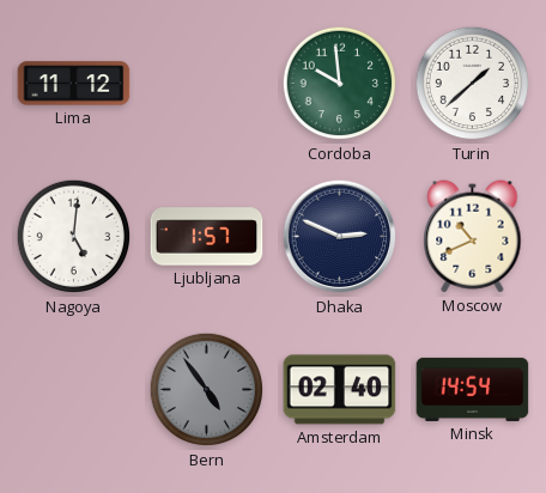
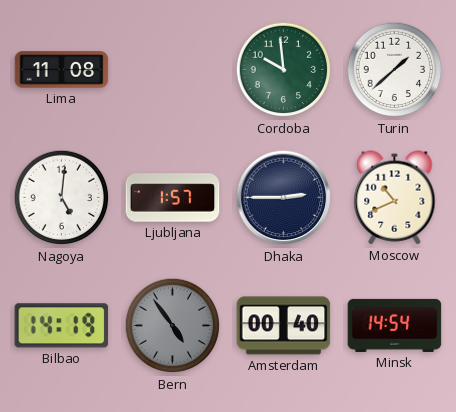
Lima: 11:12 -> 11:08 (62, 70)
Dhaka: 2:49 -> 2:45 (284, 198)
Bilbao: none -> 14:19 (62, 326)
Amsterdam: 02:40 -> 00:40 (284, 326)
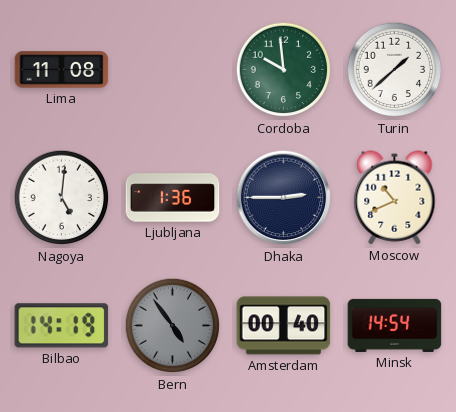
Ljubljana: 1:57 -> 1:36 (173, 198)
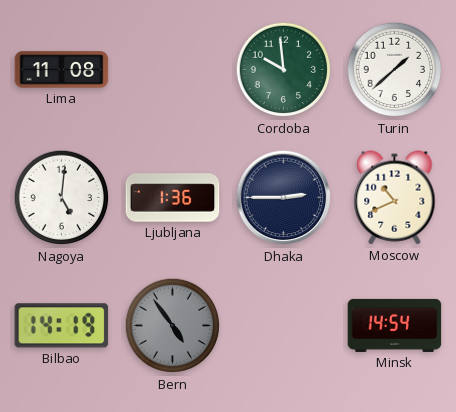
Amsterdam: 00:40 -> none (284, 326)
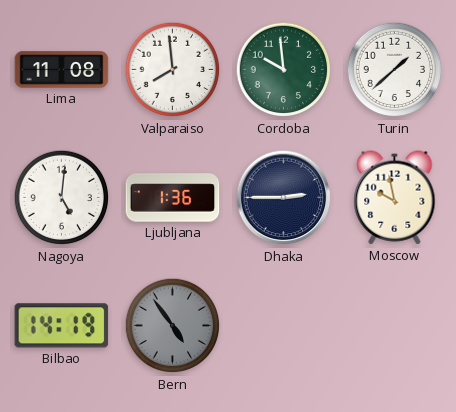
Valparaiso: none -> 7:59 (173, 70)
Moscow: 10:41 -> 9:58 (395, 198)
Minsk: 14:54 -> none (395, 325)
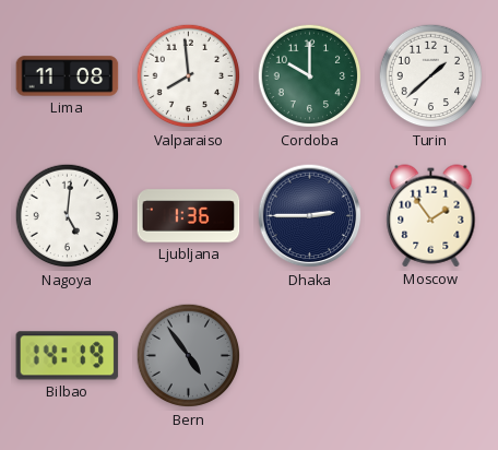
Cordoba: 9:59 -> 10:00 (310, 76)
Moscow: 9:58 -> 1:54 (431, 216)
